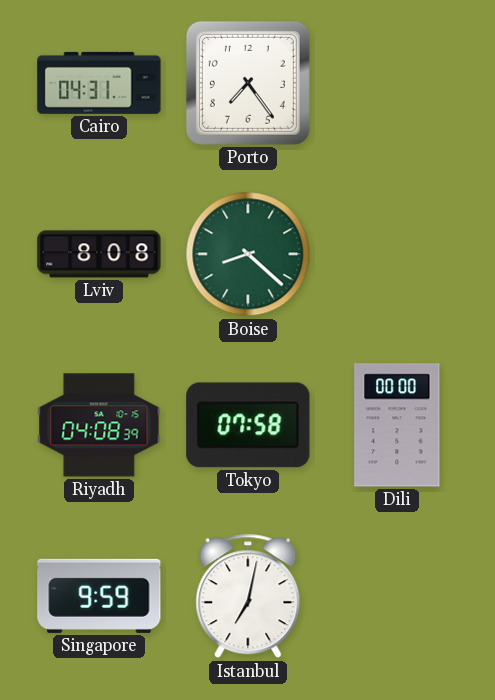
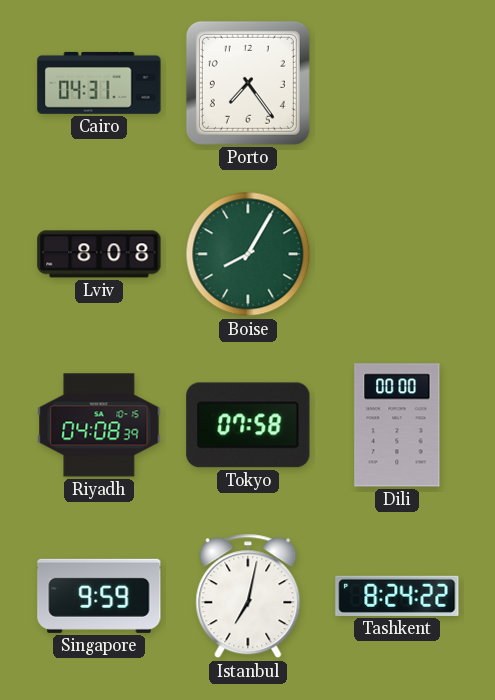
Boise: 8:22 -> 8:05 (248, 254)
Tashkent: none -> 8:24 (397, 596)
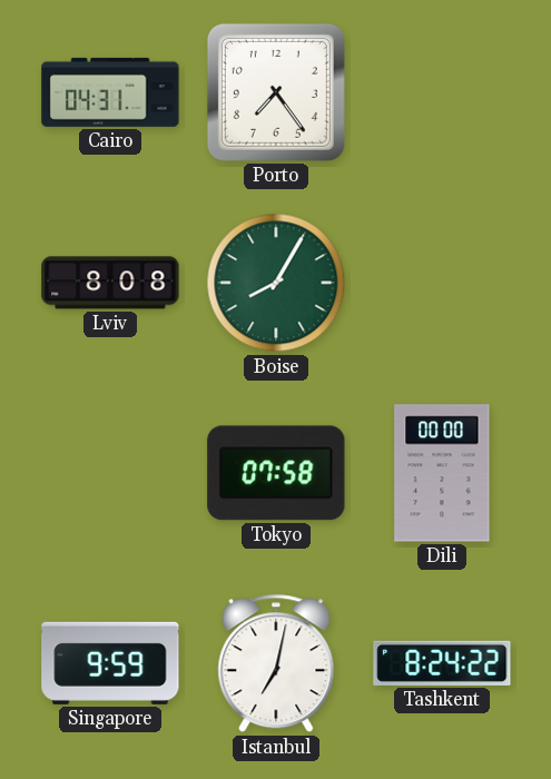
Riyadh: 04:08 -> none (99, 425)
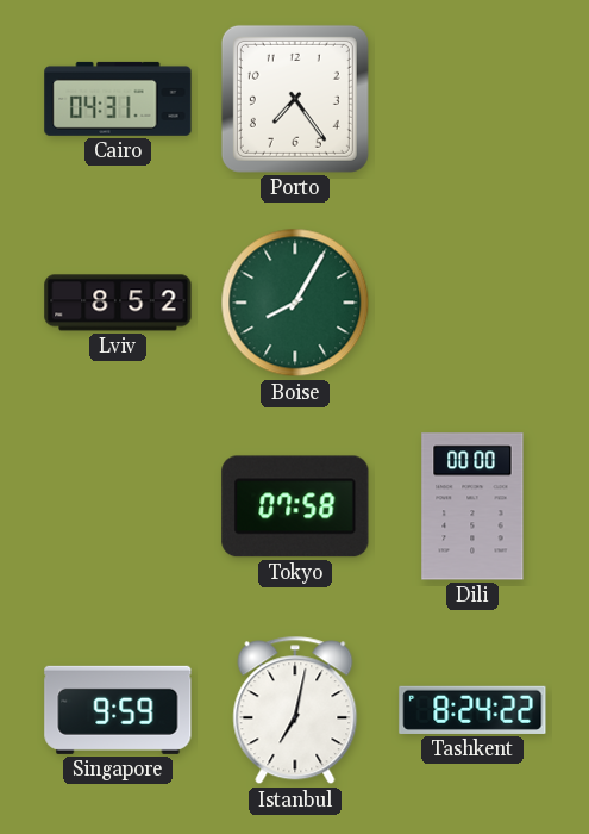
Lviv: 8:08 -> 8:52 (118, 303)
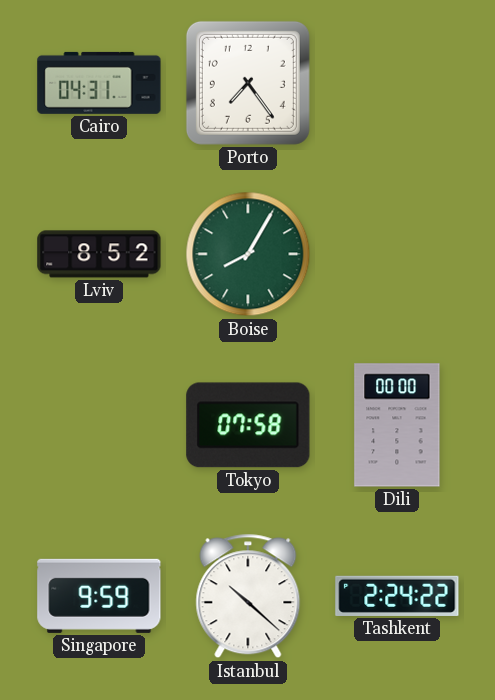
Istanbul: 7:02 -> 10:22 (248, 596)
Tashkent: 8:24 -> 2:24 (397, 596)
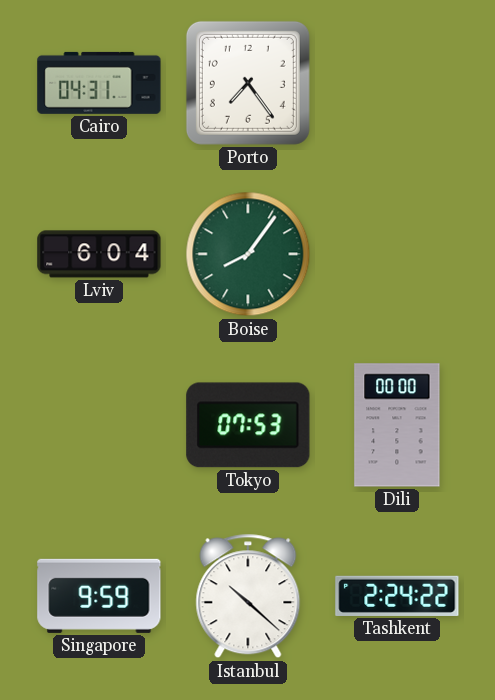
Lviv: 8:52 -> 6:04 (99, 254)
Boise: 8:05 -> 8:06 (248, 254)
Tokyo: 07:58 -> 07:53 (248, 425)
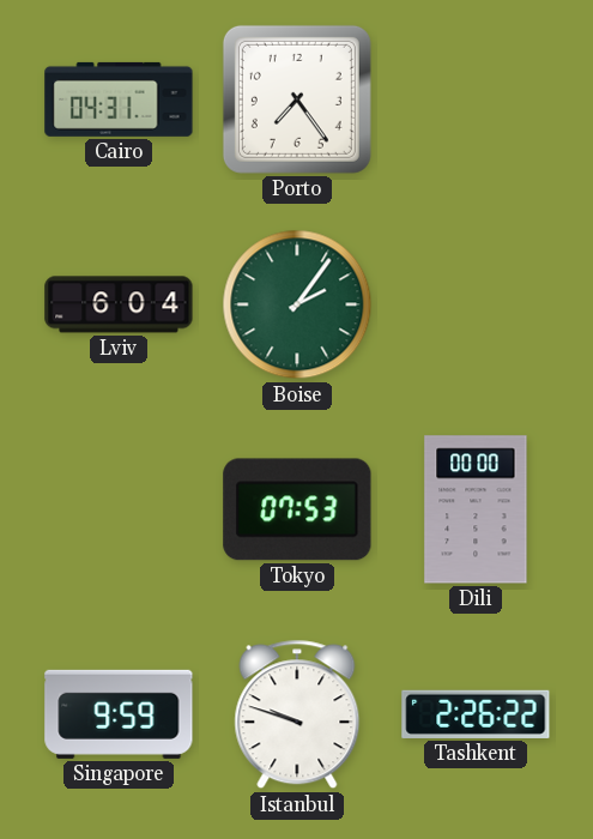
Boise: 8:06 -> 2:06 (297, 304)
Istanbul: 10:22 -> 9:48 (297, 714)
Tashkent: 2:24 -> 2:26 (476, 714)
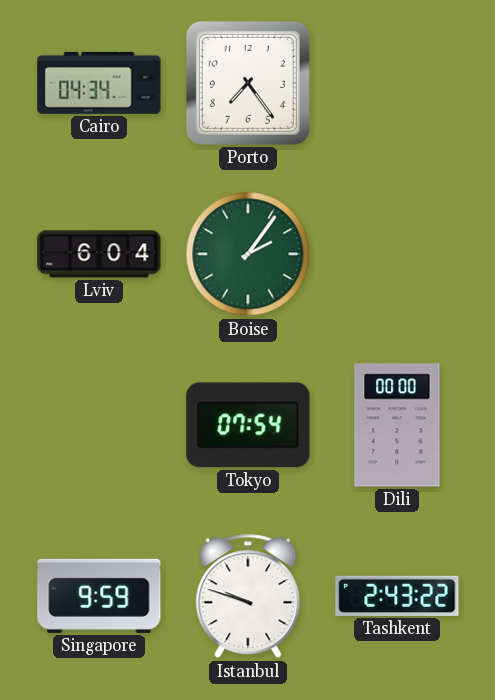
Cairo: 04:31 -> 04:34 (99, 83)
Tokyo: 07:53 -> 07:54 (248, 425)
Tashkent: 2:26 -> 2:43 (397, 596)
